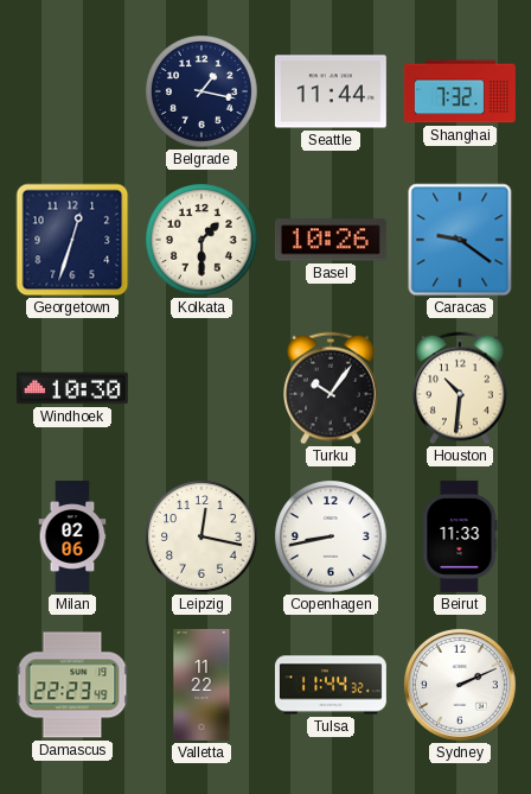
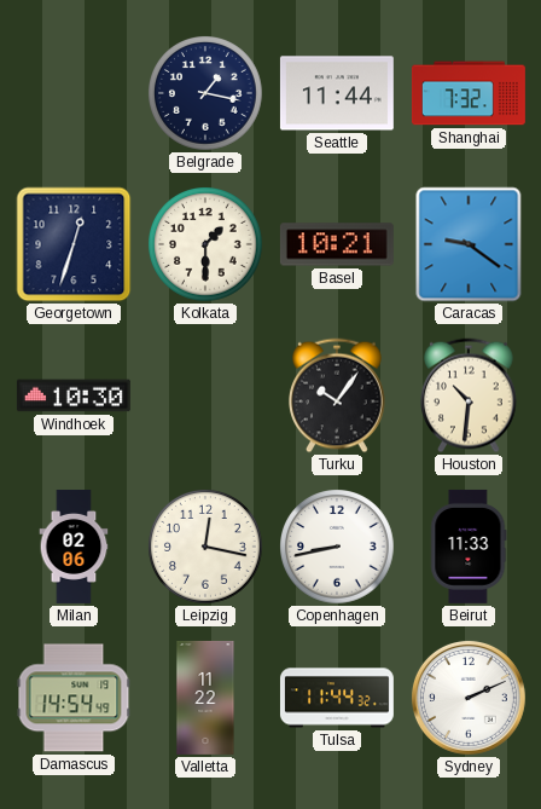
Basel: 10:26 -> 10:21 (337, 244)
Damascus: 22:23 -> 14:54 (74, 698)
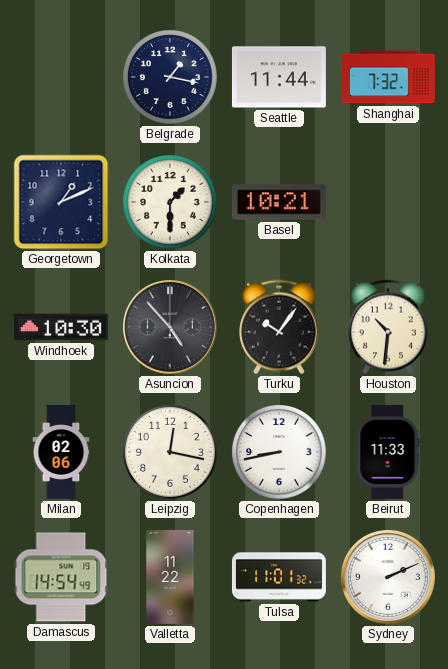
Georgetown: 12:33 -> 1:11 (61, 202)
Caracas: 9:21 -> none (469, 244)
Asuncion: none -> 4:53 (170, 327)
Tulsa: 11:44 -> 11:01 (279, 577)
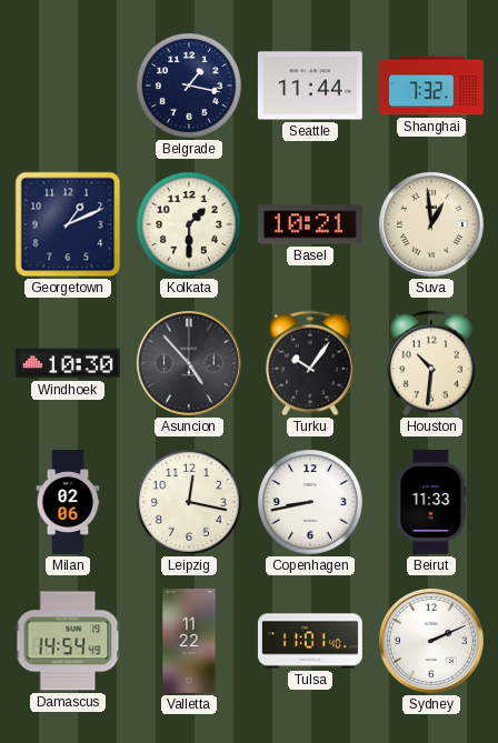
Suva: none -> 12:59 (431, 224)
Tulsa: 11:01:32 -> 11:01:40 (310, 641)
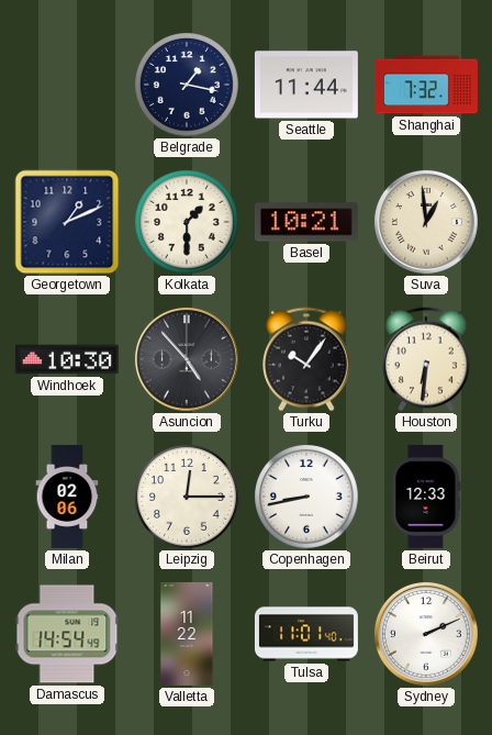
Houston: 10:31 -> 6:31 (427, 359)
Leipzig: 12:17 -> 12:15 (187, 498)
Beirut: 11:33 -> 12:33 (426, 497)
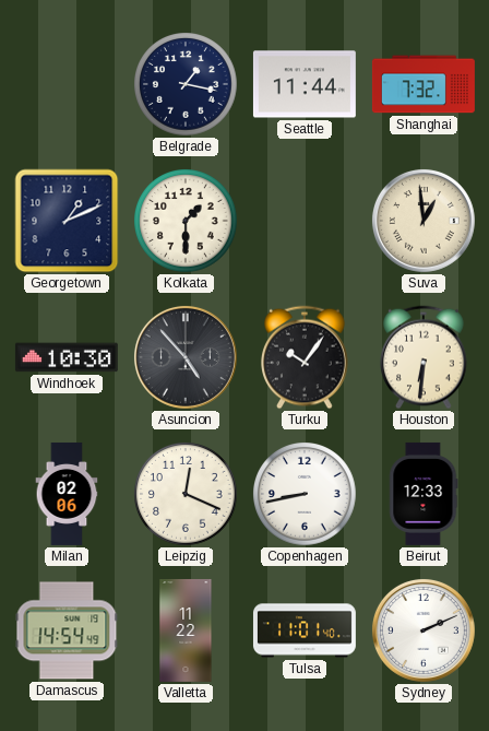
Basel: 10:21 -> none (306, 222)
Leipzig: 12:15 -> 12:19 (186, 495)
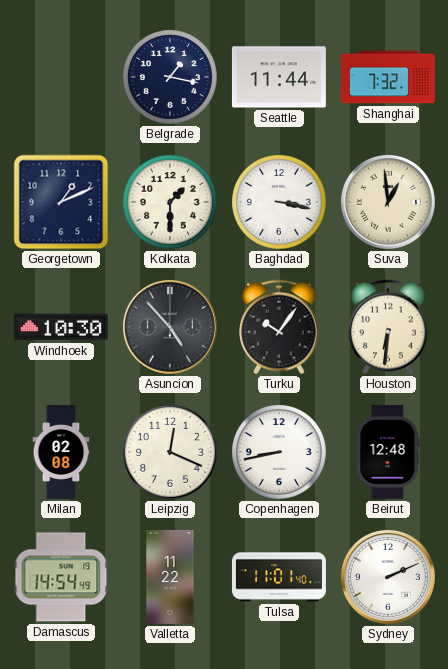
Baghdad: none -> 3:17 (279, 203)
Milan: 02:06 -> 02:08 (61, 452)
Beirut: 12:33 -> 12:48 (388, 452)
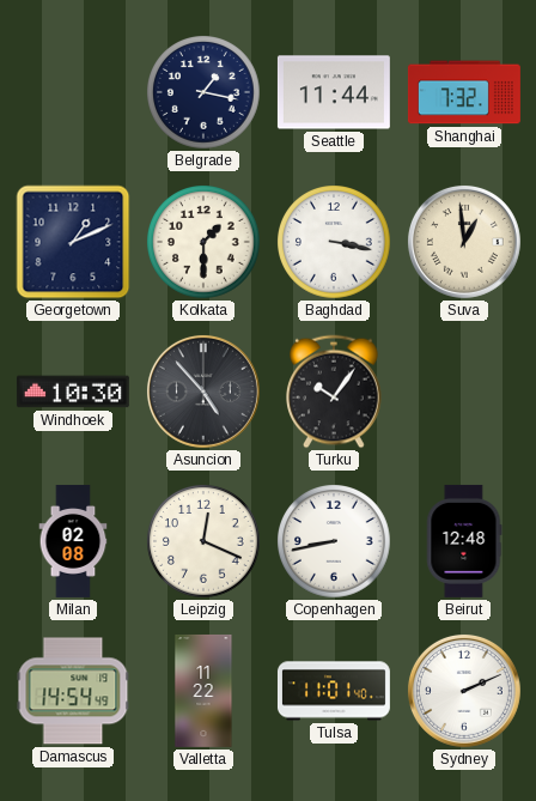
Houston: 6:31 -> none (389, 327)
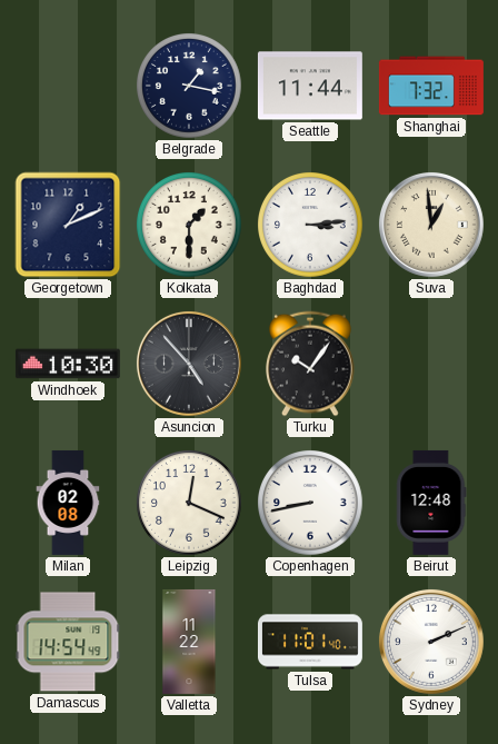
Baghdad: 3:17 -> 3:14 (310, 226)
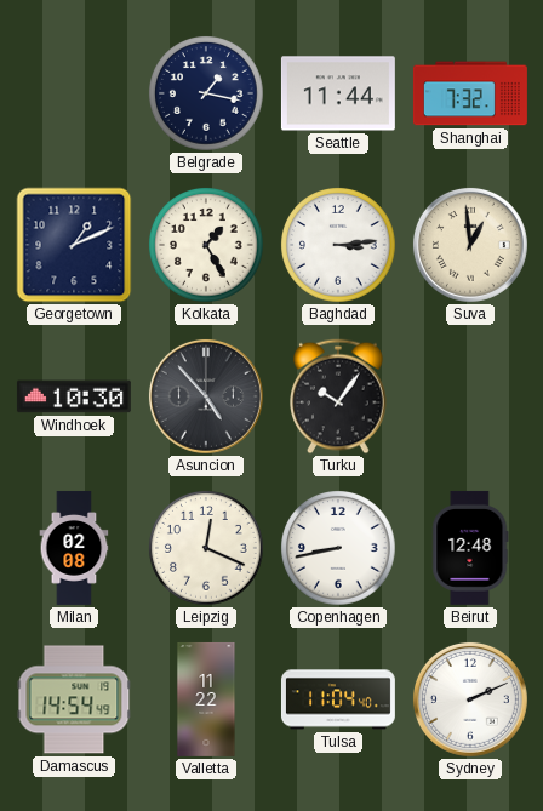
Kolkata: 1:30 -> 1:25 (206, 246)
Tulsa: 11:01 -> 11:04 (338, 699)
